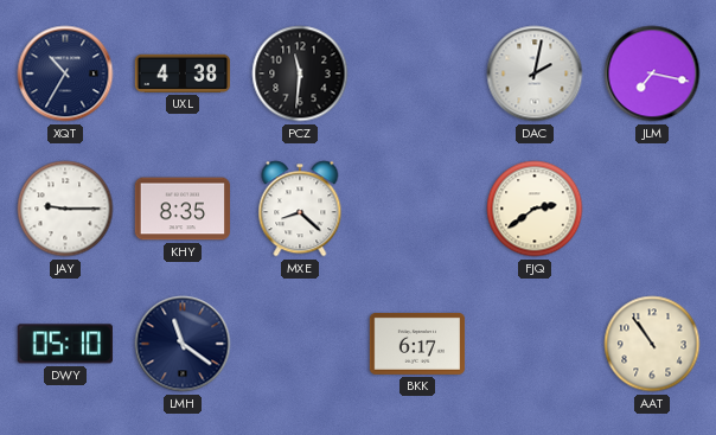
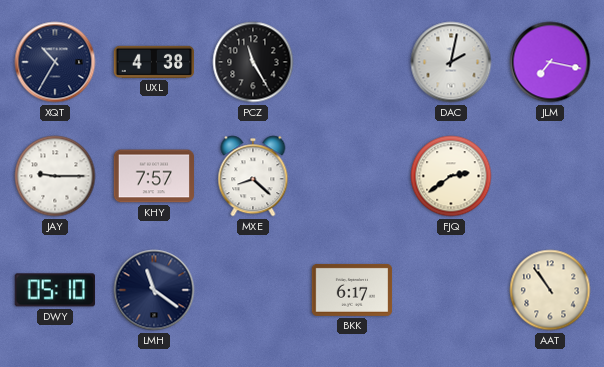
PCZ: 11:31 -> 11:25 (253, 62)
KHY: 8:35 -> 7:57 (154, 176)
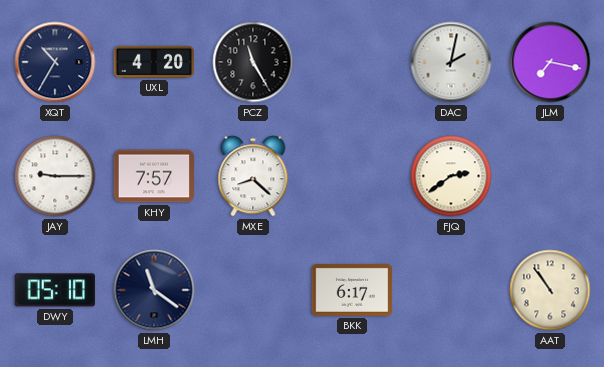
UXL: 4:38 -> 4:20 (154, 62)
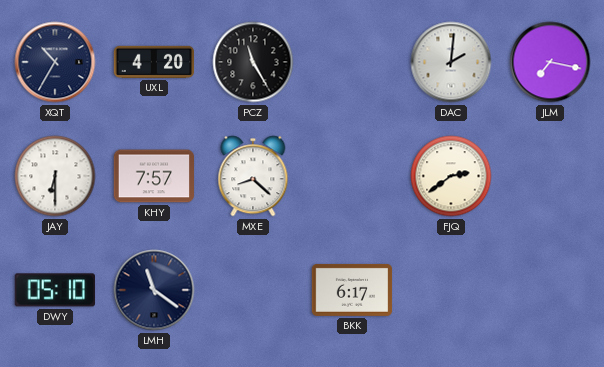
DAC: 2:02 -> 2:01 (451, 62)
JAY: 9:15 -> 6:30 (55, 176)
AAT: 10:54 -> none (550, 290)
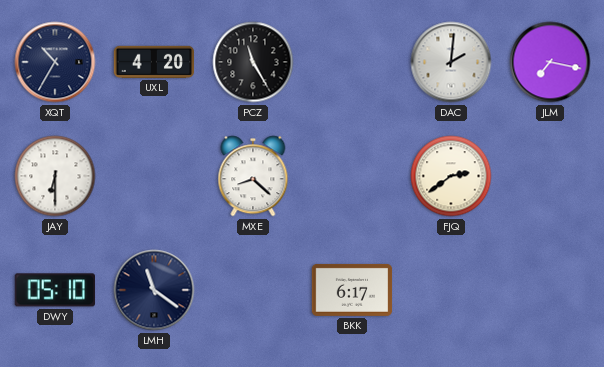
KHY: 7:57 -> none (154, 176)
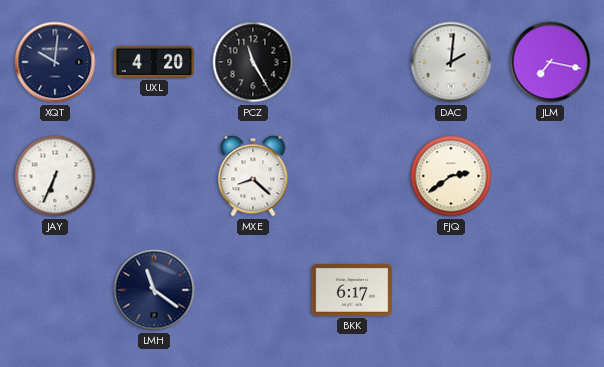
XQT: 10:35 -> 10:01 (55, 62)
JAY: 6:30 -> 6:34 (55, 176)
DWY: 05:10 -> none (55, 290)
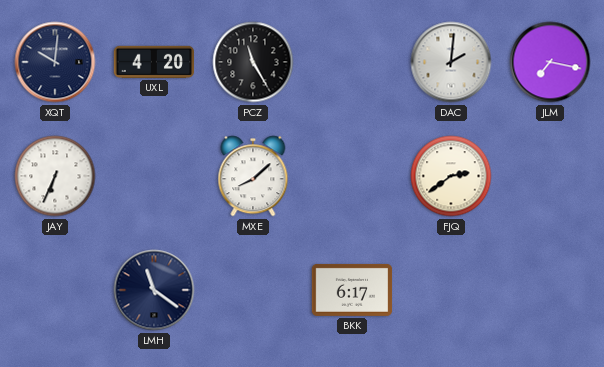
MXE: 8:22 -> 8:08 (253, 176)
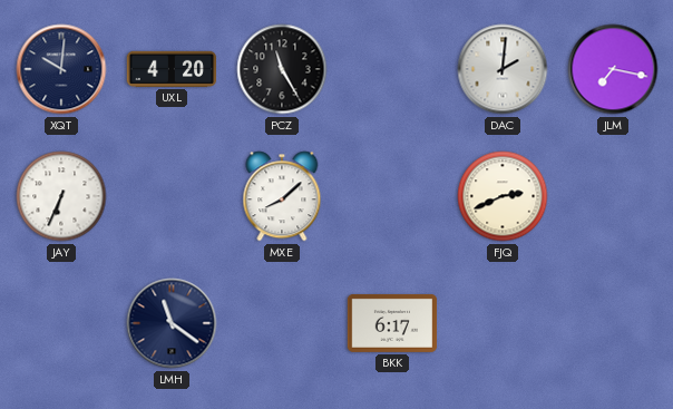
FJQ: 2:39 -> 2:41 (503, 196)
